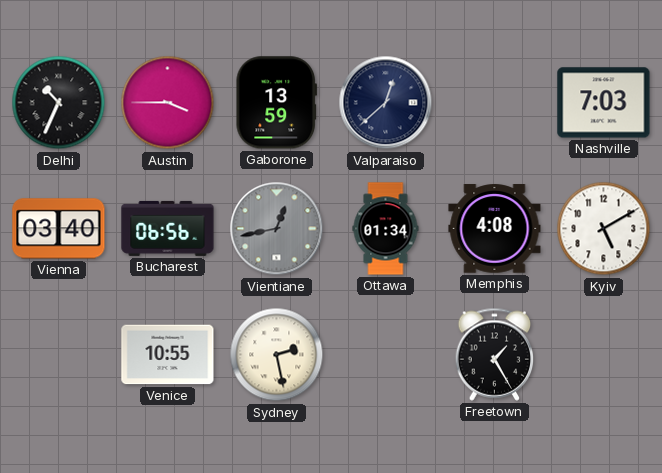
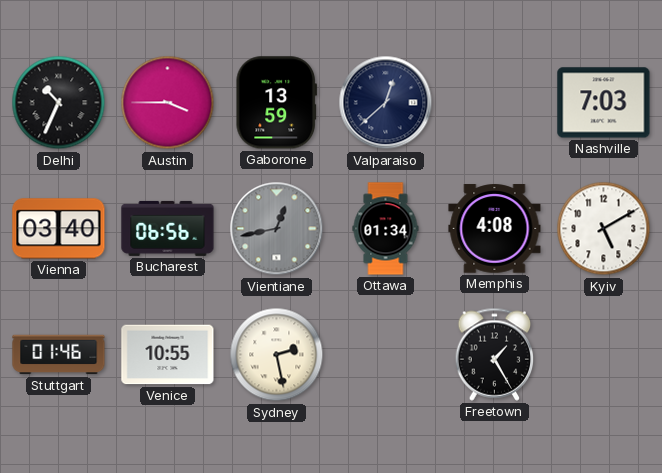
Stuttgart: none -> 01:46 (59, 355)
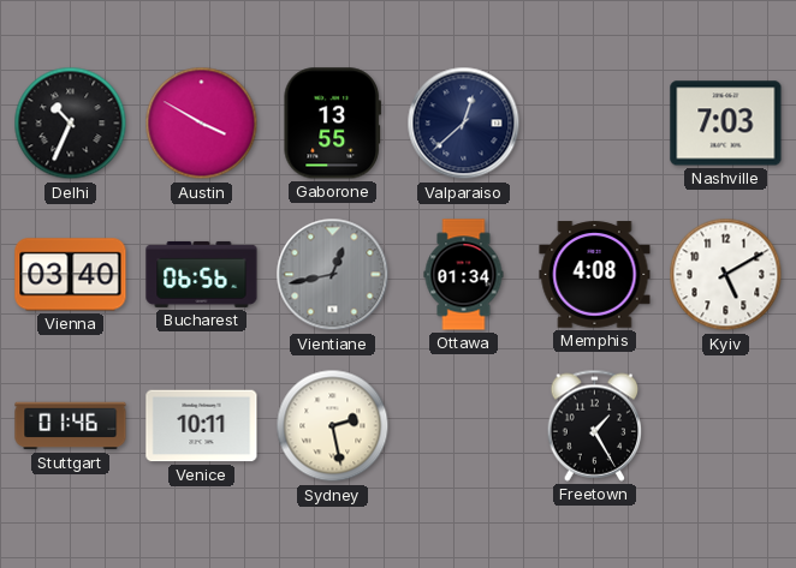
Austin: 3:45 -> 3:50 (202, 124)
Gaborone: 13:59 -> 13:55 (332, 124)
Venice: 10:55 -> 10:11 (202, 426)
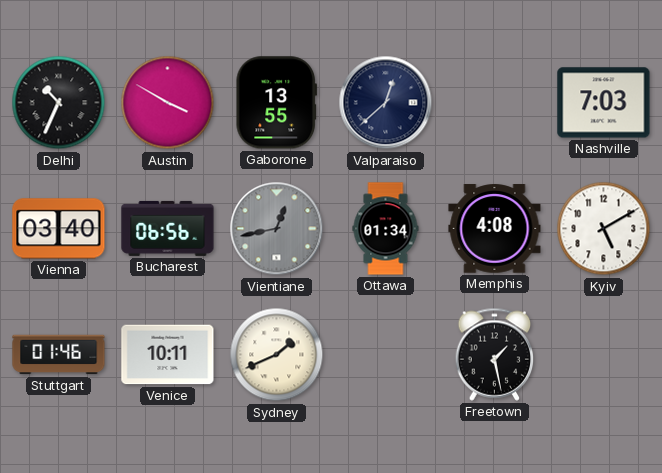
Sydney: 2:28 -> 1:41 (277, 355)
Freetown: 1:25 -> 1:28 (495, 354)
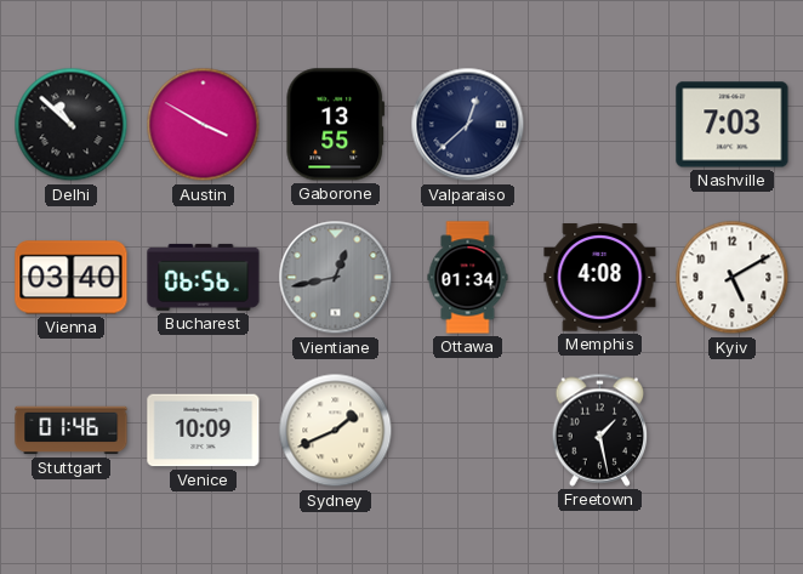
Delhi: 10:34 -> 10:52 (72, 125)
Venice: 10:11 -> 10:09 (204, 431)
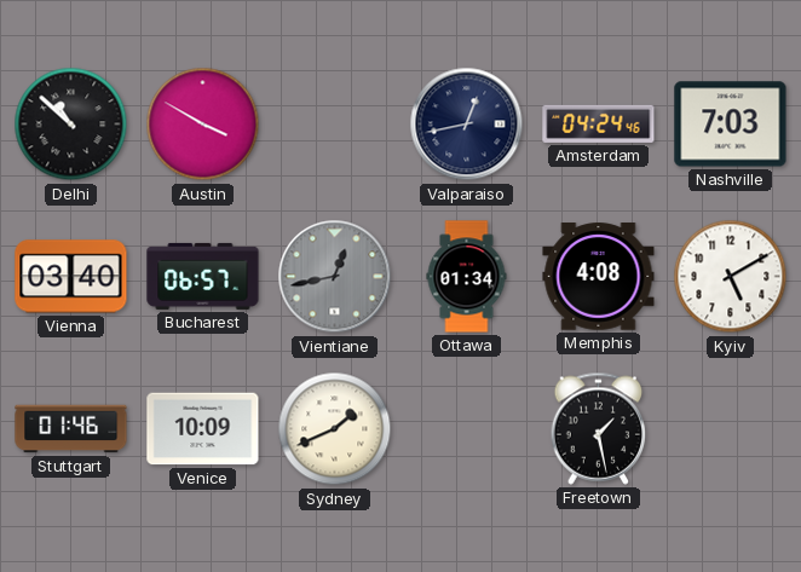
Gaborone: 13:55 -> none (335, 125)
Valparaiso: 12:38 -> 12:43 (467, 125)
Amsterdam: none -> 04:24 (599, 123)
Bucharest: 06:56 -> 06:57 (203, 276)
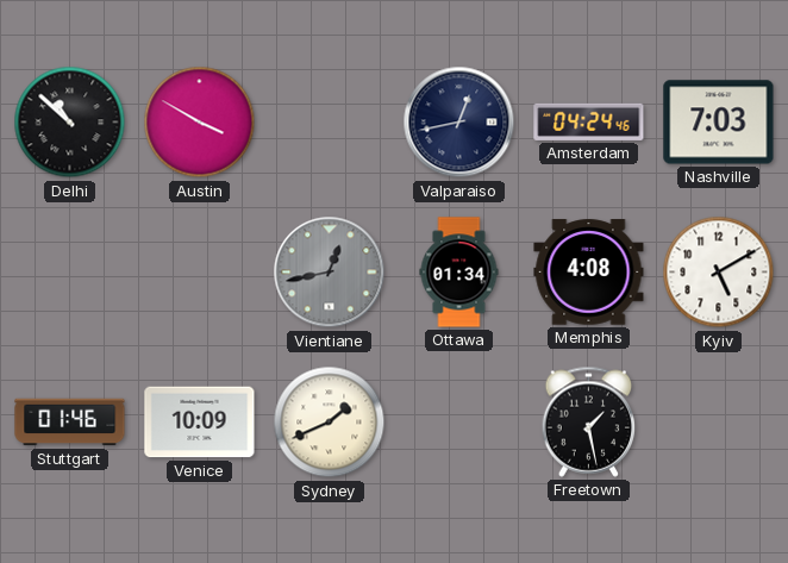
Vienna: 03:40 -> none (71, 277)
Bucharest: 06:57 -> none (203, 276)
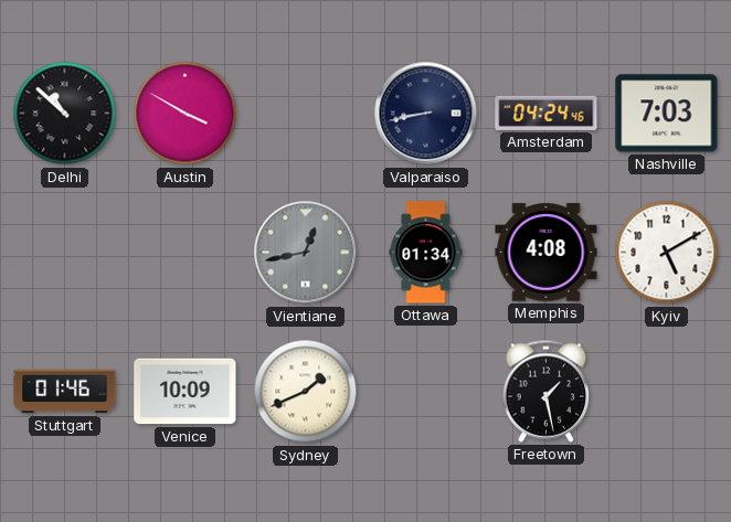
Valparaiso: 12:43 -> 8:43 (426, 114)
